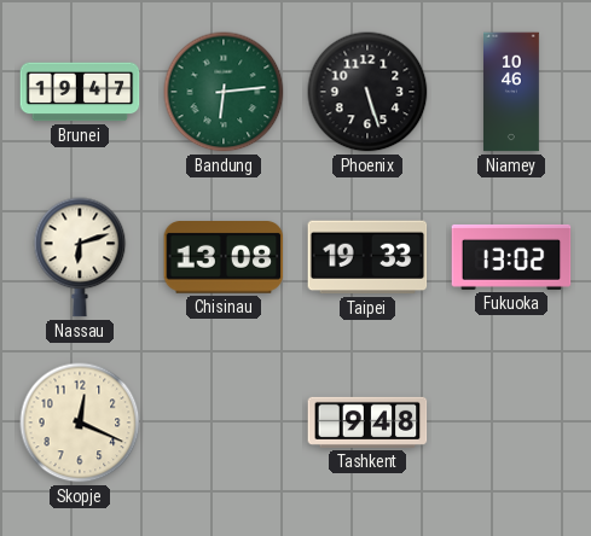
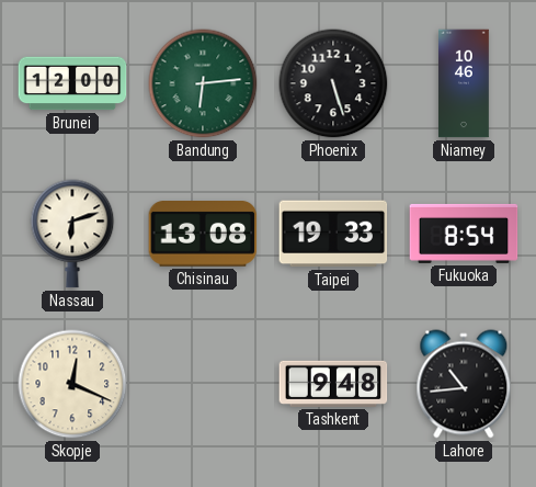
Brunei: 19:47 -> 12:00 (72, 83)
Fukuoka: 13:02 -> 8:54 (464, 234)
Lahore: none -> 10:44 (464, 384)
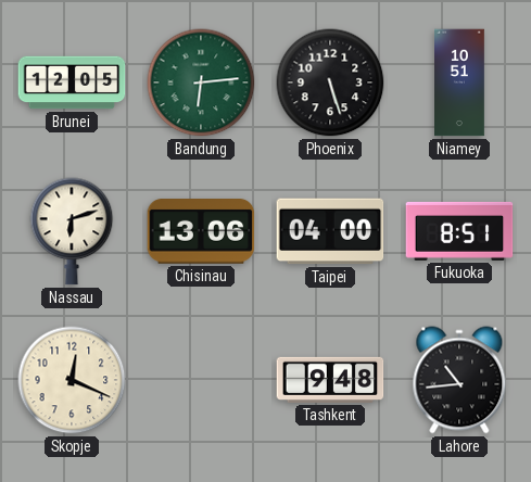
Brunei: 12:00 -> 12:05 (72, 83)
Niamey: 10:46 -> 10:51 (460, 83)
Chisinau: 13:08 -> 13:06 (201, 232)
Taipei: 19:33 -> 04:00 (330, 231)
Fukuoka: 8:54 -> 8:51 (459, 231)
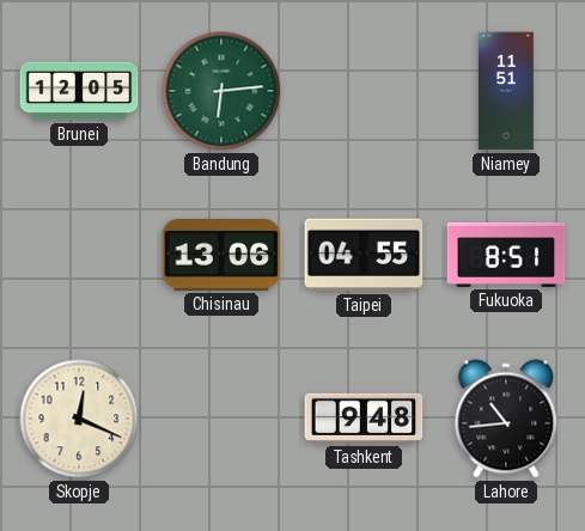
Phoenix: 5:27 -> none (330, 83)
Niamey: 10:51 -> 11:51 (507, 91)
Nassau: 6:12 -> none (72, 231)
Taipei: 04:00 -> 04:55 (364, 255)
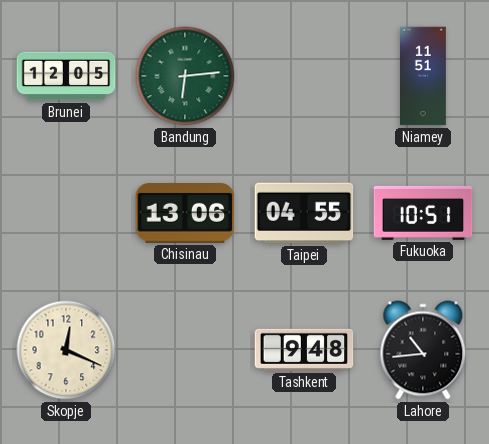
Fukuoka: 8:51 -> 10:51 (423, 213)
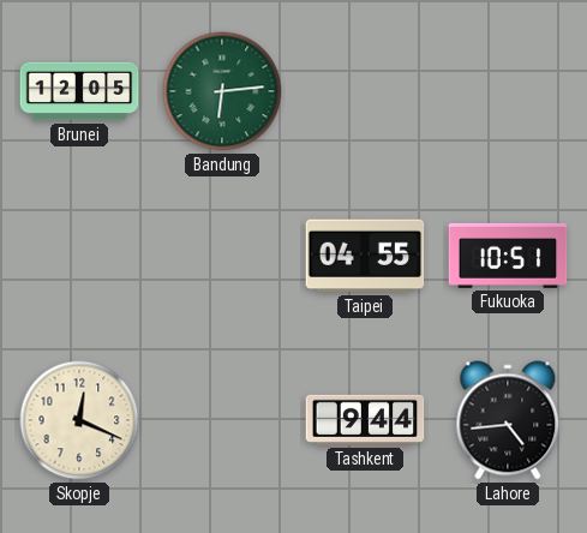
Niamey: 11:51 -> none (424, 76)
Chisinau: 13:06 -> none (185, 214)
Tashkent: 9:48 -> 9:44 (365, 420)
Lahore: 10:44 -> 4:44 (508, 420)
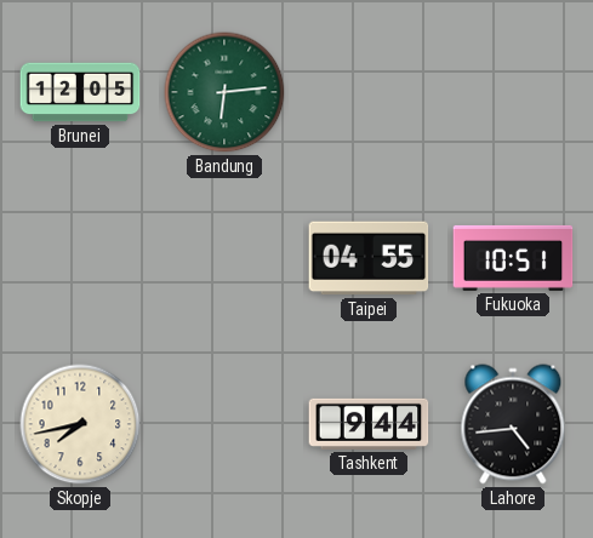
Skopje: 12:19 -> 7:43 (80, 424)
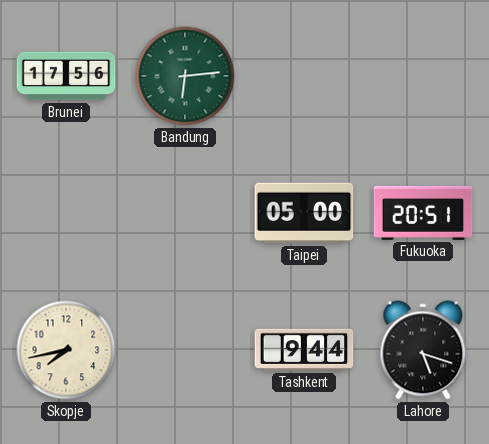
Brunei: 12:05 -> 17:56 (66, 76)
Taipei: 04:55 -> 05:00 (304, 213)
Fukuoka: 10:51 -> 20:51 (423, 213)
Lahore: 4:44 -> 5:18 (423, 350)
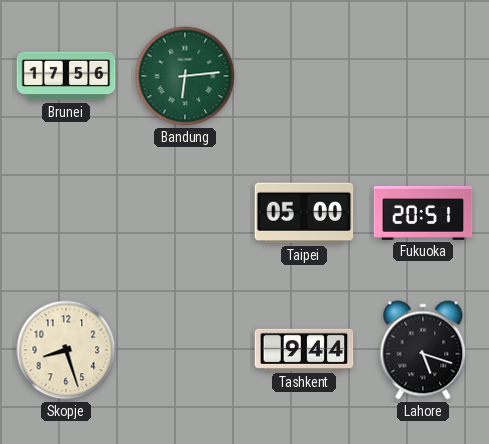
Skopje: 7:43 -> 8:27 (66, 350)
